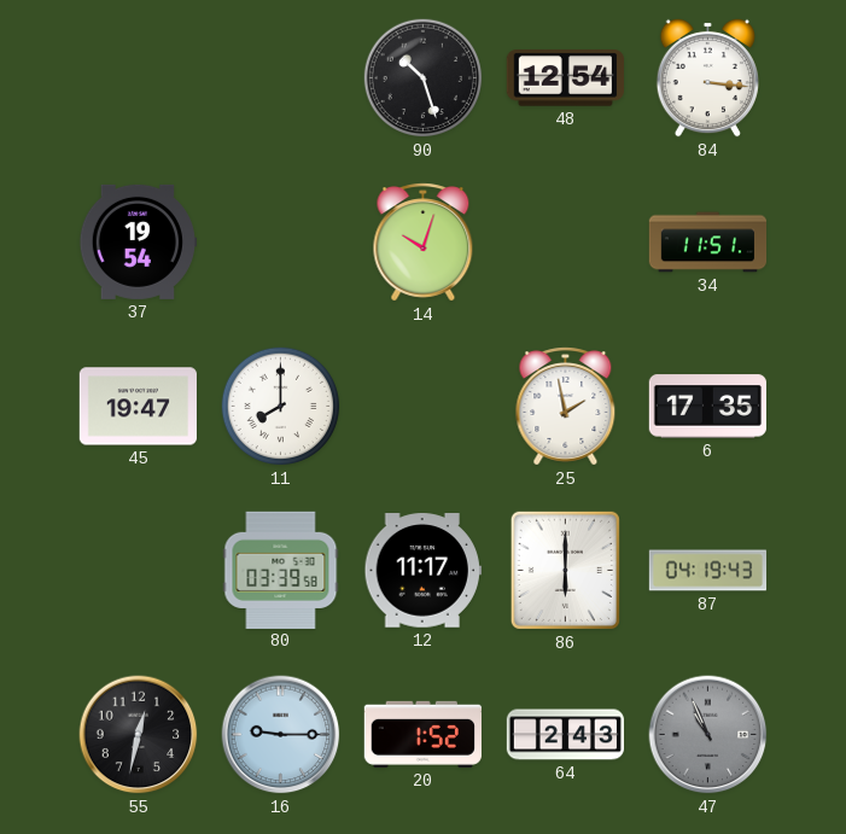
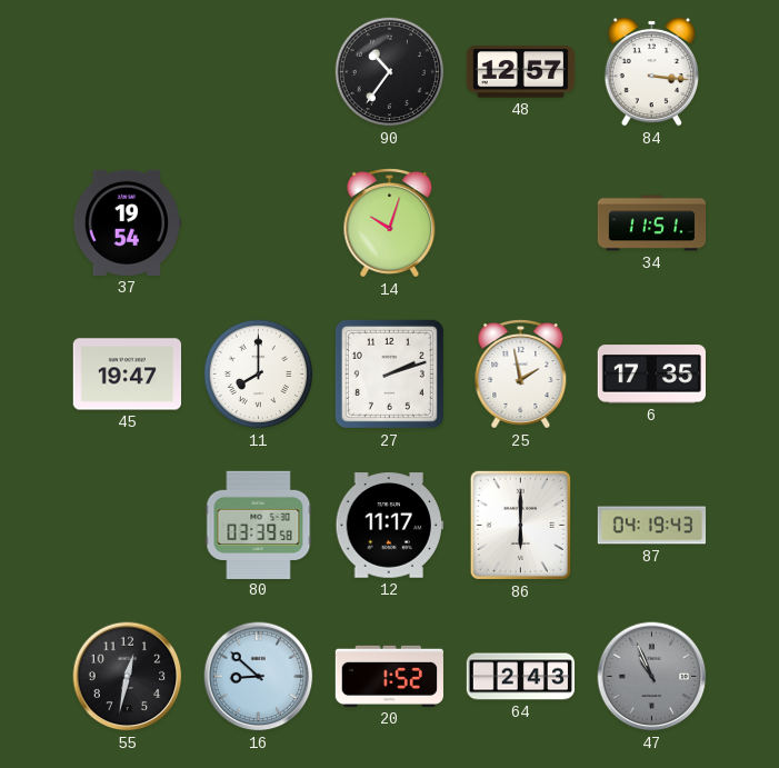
90: 10:27 -> 10:36 (390, 72)
48: 12:54 -> 12:57 (520, 72)
27: none -> 2:12 (389, 373)
16: 9:15 -> 8:52 (259, 677)
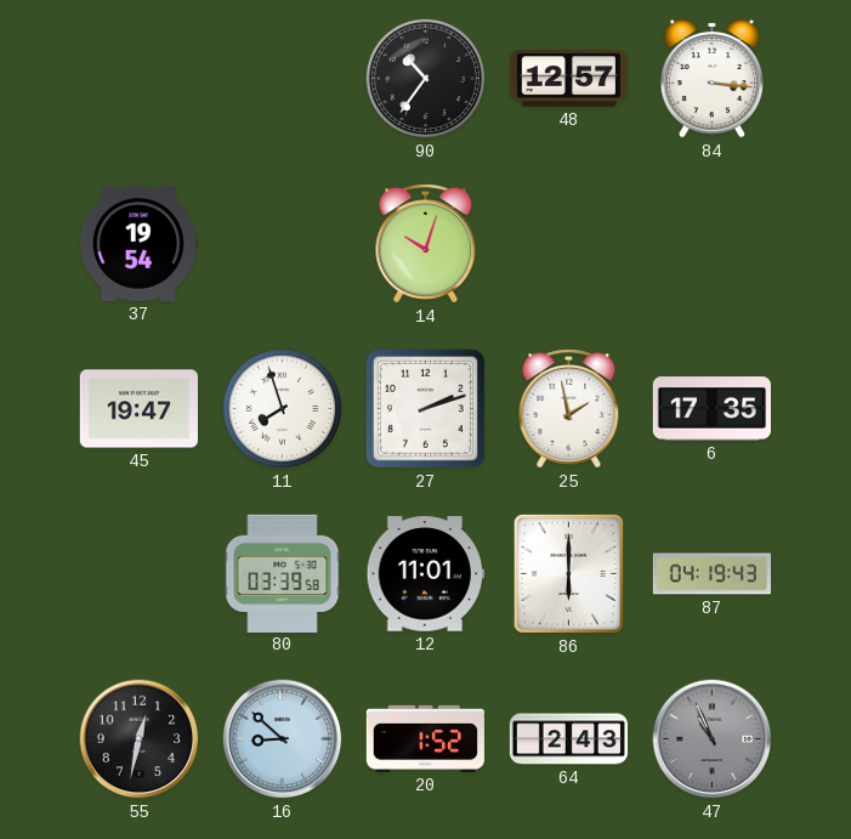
34: 11:51 -> none (652, 223)
11: 8:00 -> 7:57 (283, 409)
12: 11:17 -> 11:01 (425, 574)
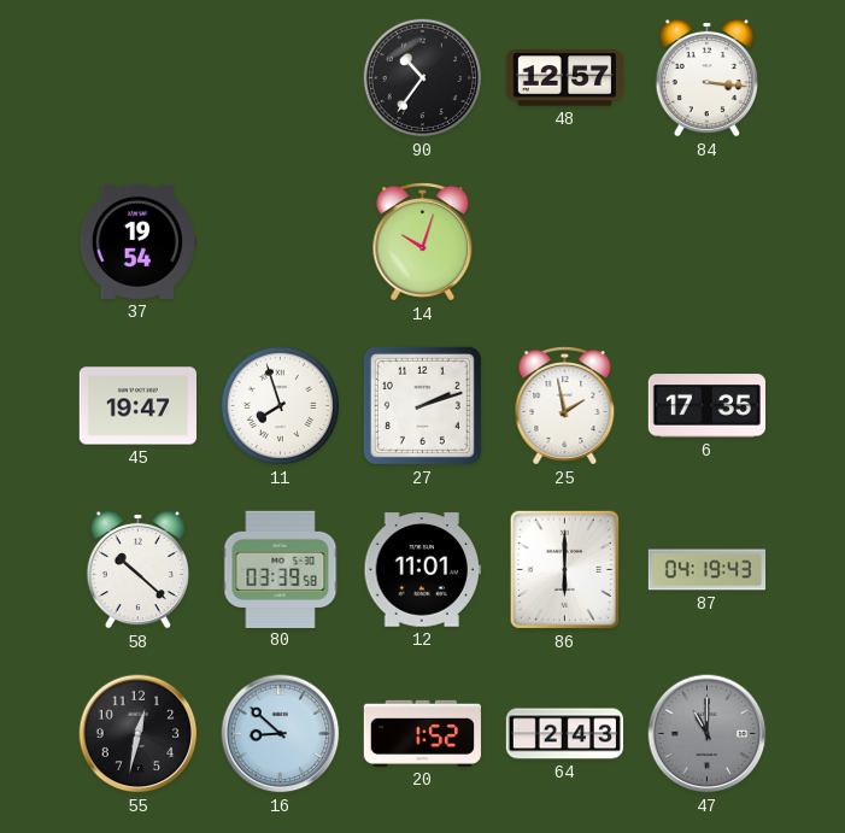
58: none -> 10:22 (137, 569)
47: 10:56 -> 11:00 (708, 734)
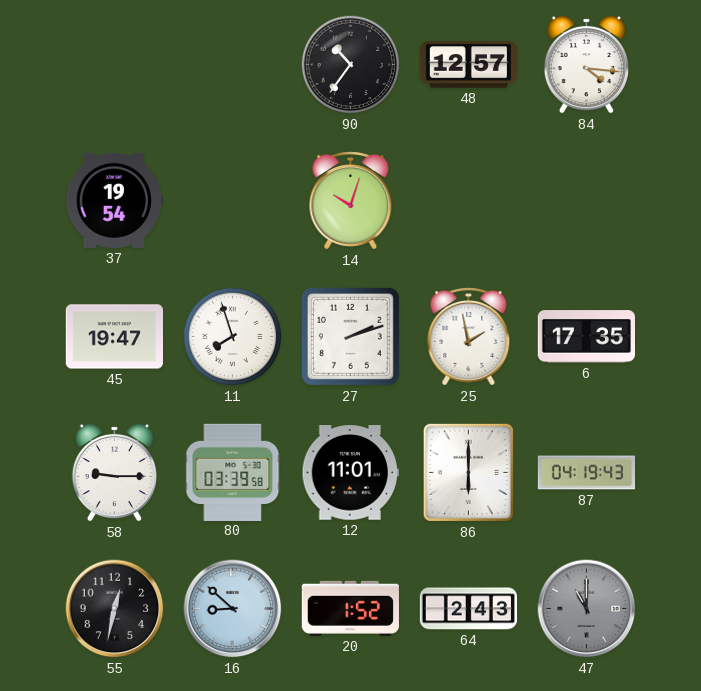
84: 3:16 -> 4:16 (586, 64)
58: 10:22 -> 9:15 (114, 472)
